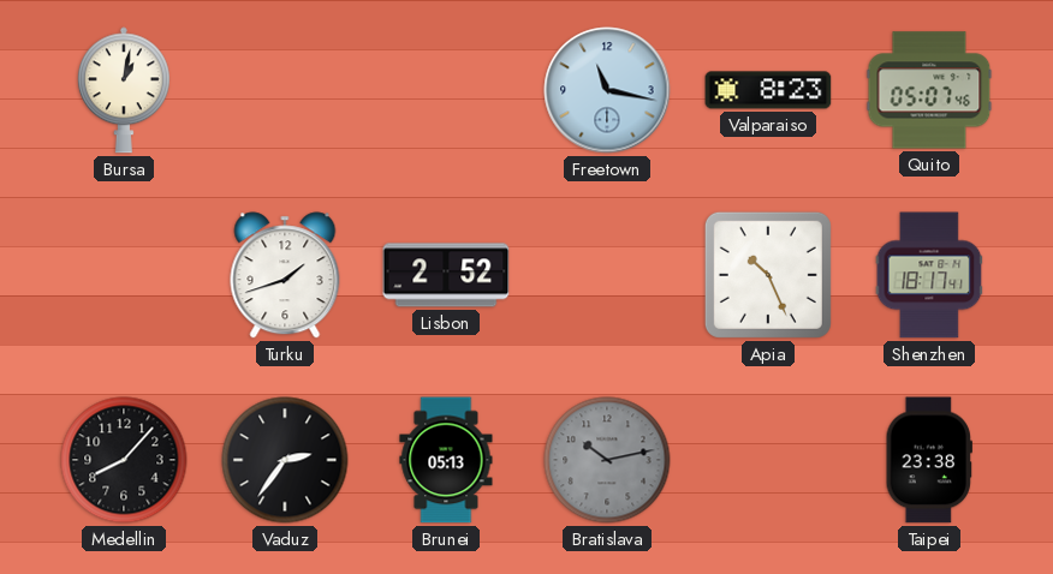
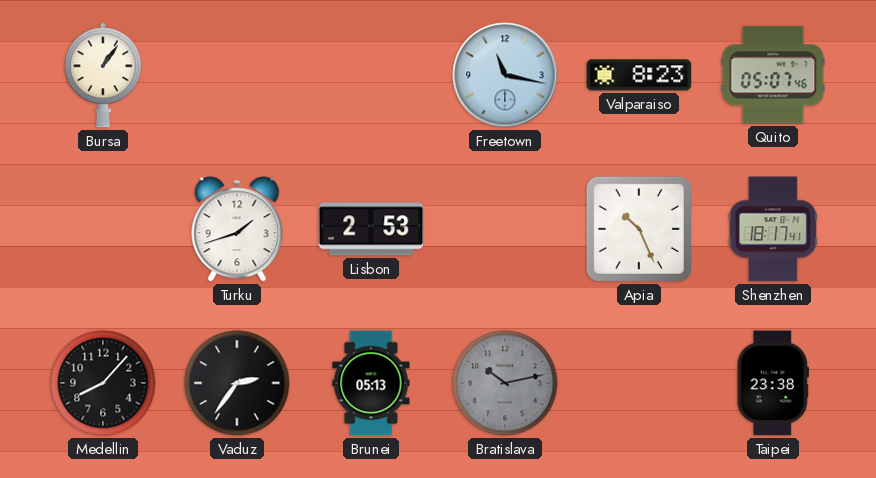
Bursa: 1:02 -> 1:06 (103, 75)
Lisbon: 2:52 -> 2:53 (371, 229)
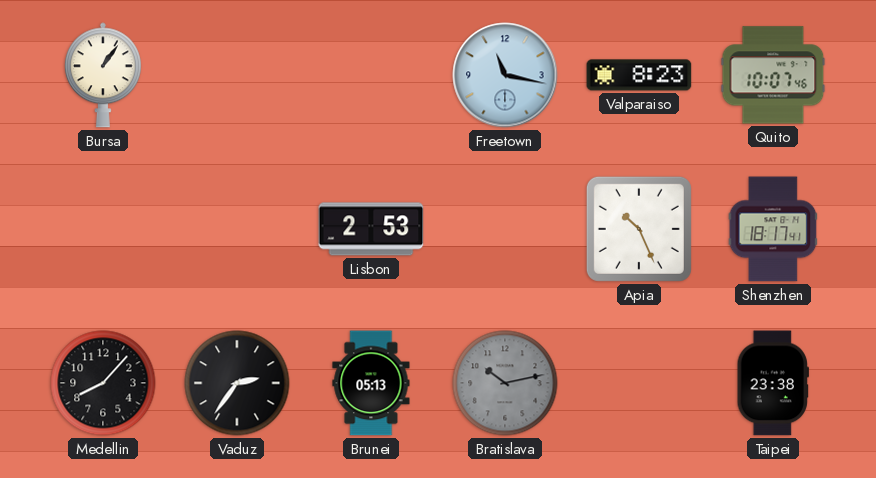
Quito: 05:07 -> 10:07 (773, 75)
Turku: 1:42 -> none (237, 229)
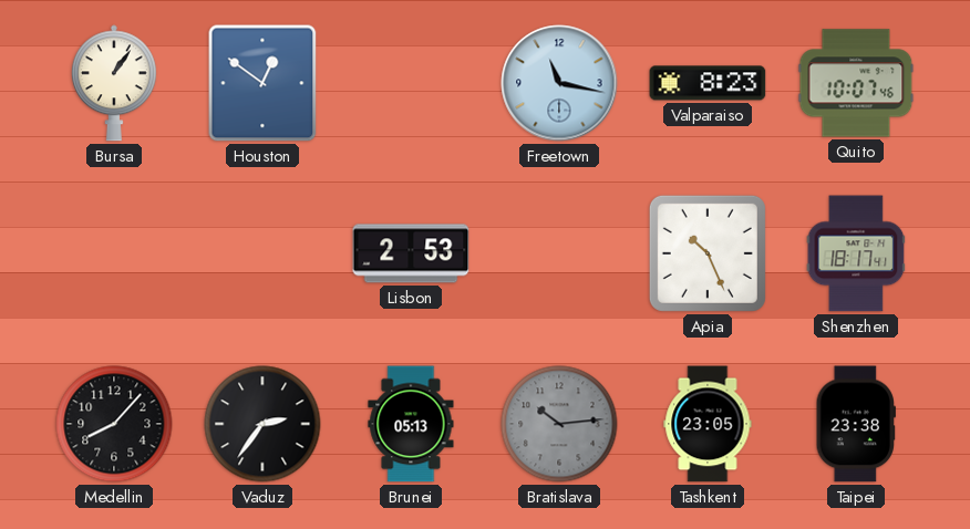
Houston: none -> 12:51 (262, 83)
Bratislava: 10:13 -> 10:14 (559, 424)
Tashkent: none -> 23:05 (708, 424)
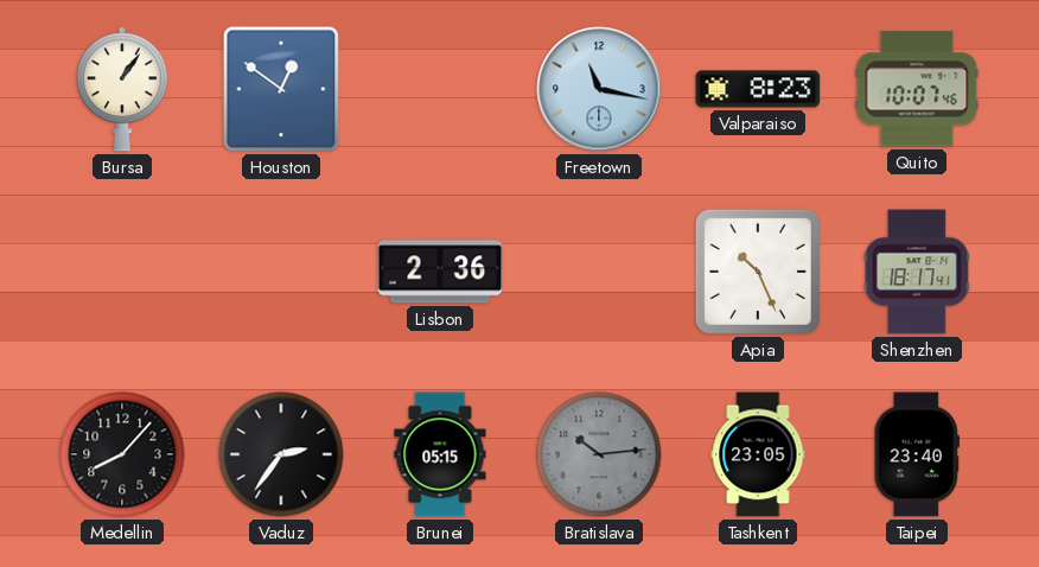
Lisbon: 2:53 -> 2:36 (440, 272)
Brunei: 05:13 -> 05:15 (440, 454)
Taipei: 23:38 -> 23:40 (917, 454)
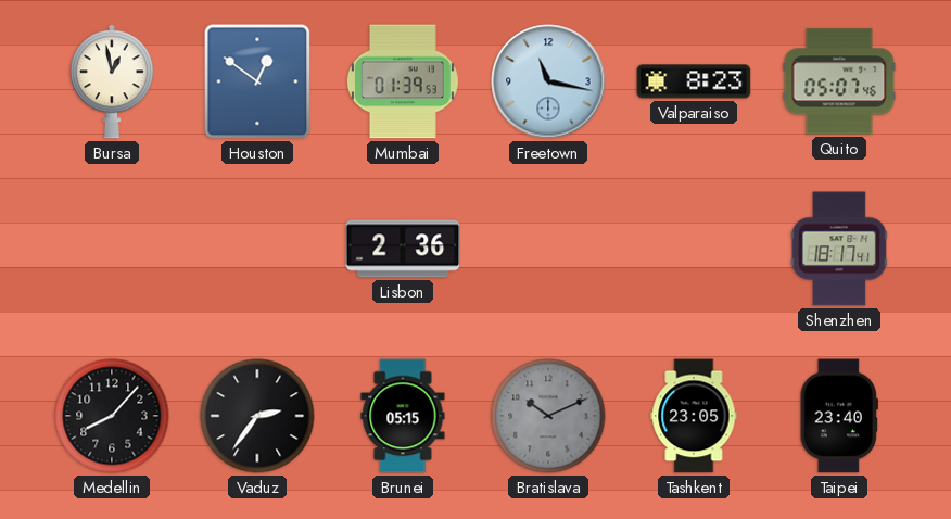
Bursa: 1:06 -> 12:58 (112, 81)
Mumbai: none -> 01:39 (403, 81)
Quito: 10:07 -> 05:07 (839, 81)
Apia: 10:26 -> none (758, 272)
Bratislava: 10:14 -> 10:11 (548, 416)
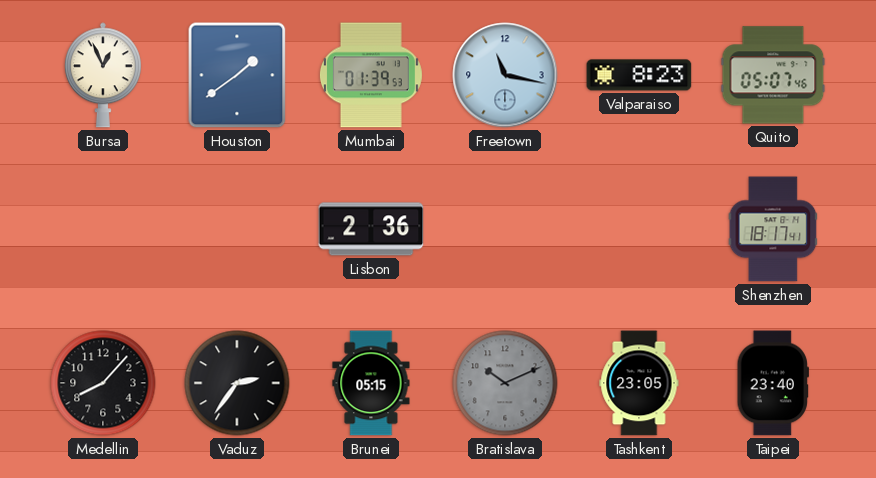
Bursa: 12:58 -> 12:56 (103, 75)
Houston: 12:51 -> 1:39 (237, 75)
